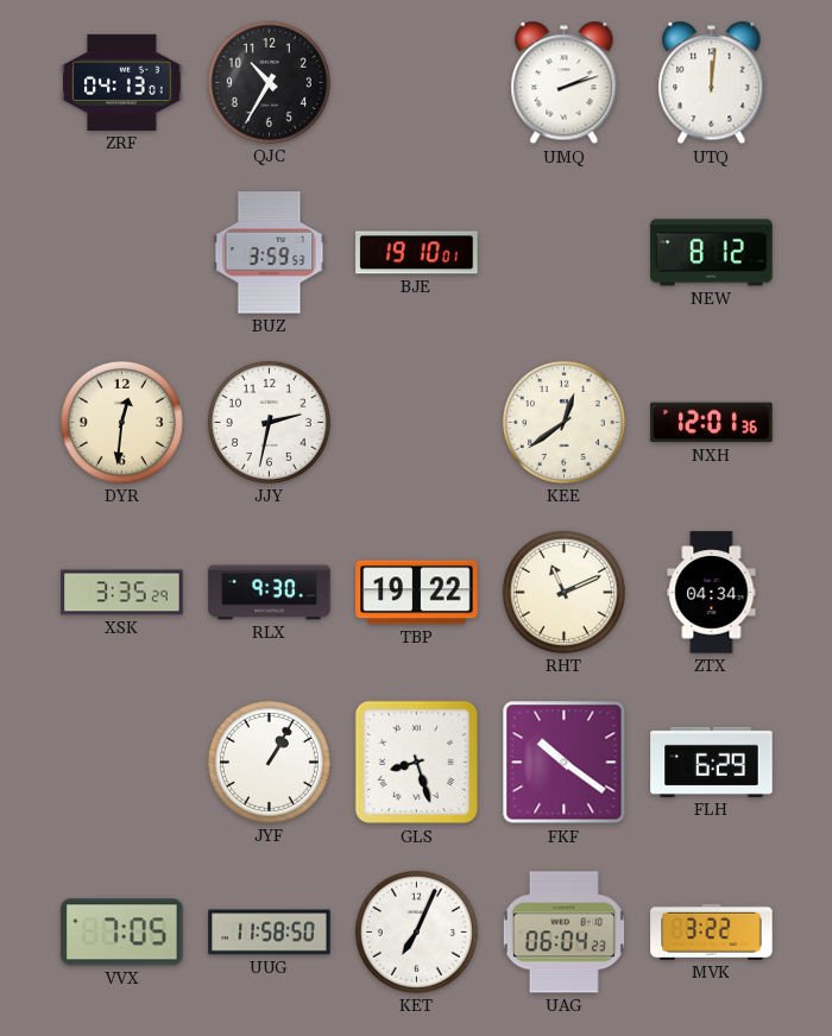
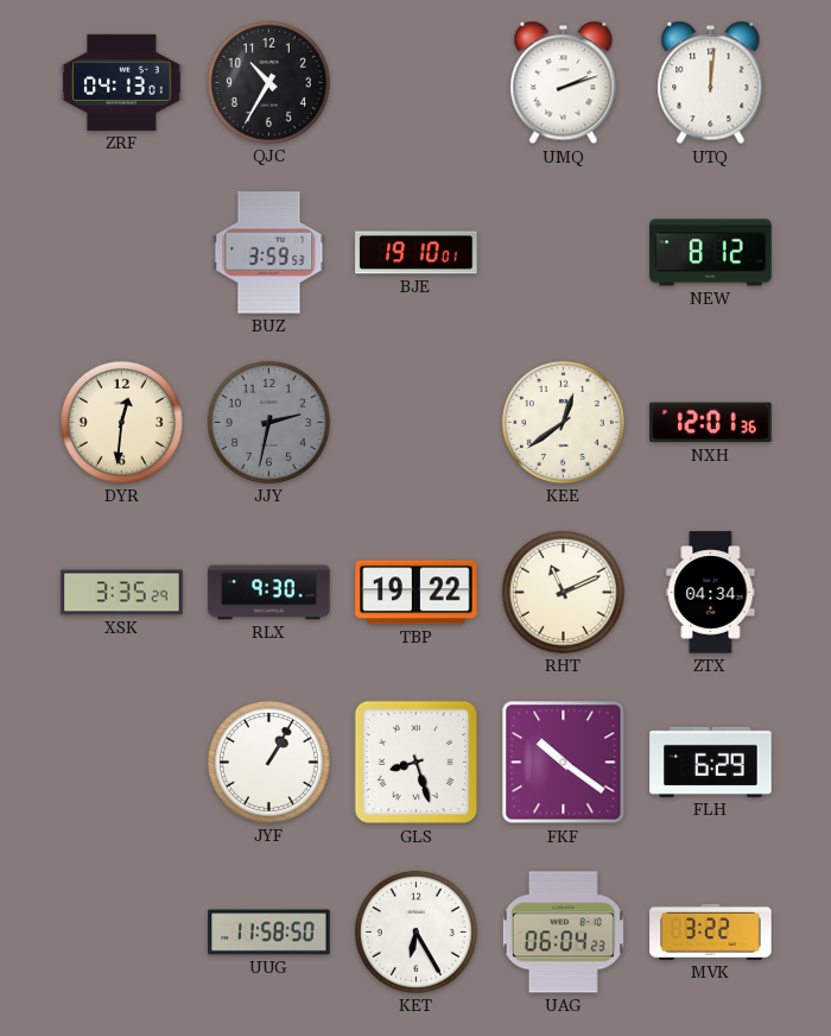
JJY dial: white -> grey (268, 422)
VVX: 7:05 -> none (122, 933)
KET: 7:04 -> 6:25 (415, 931)
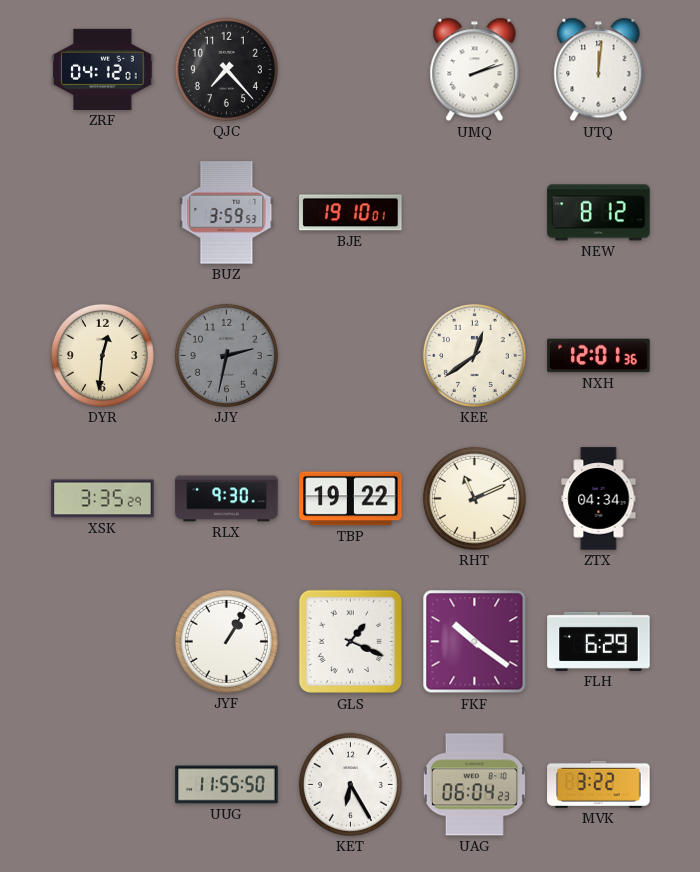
ZRF: 04:13 -> 04:12 (103, 69)
QJC: 10:35 -> 7:23 (226, 69)
GLS: 8:27 -> 1:19 (351, 642)
UUG: 11:58 -> 11:55 (227, 785)
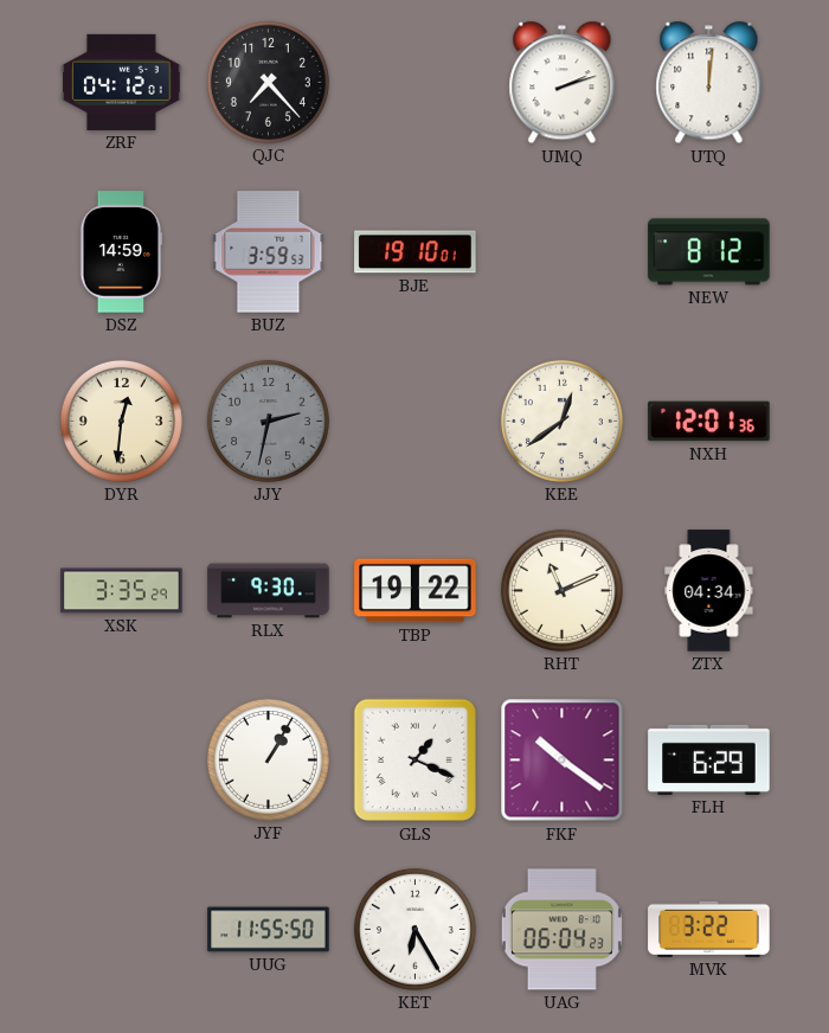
DSZ: none -> 14:59 (121, 252)
